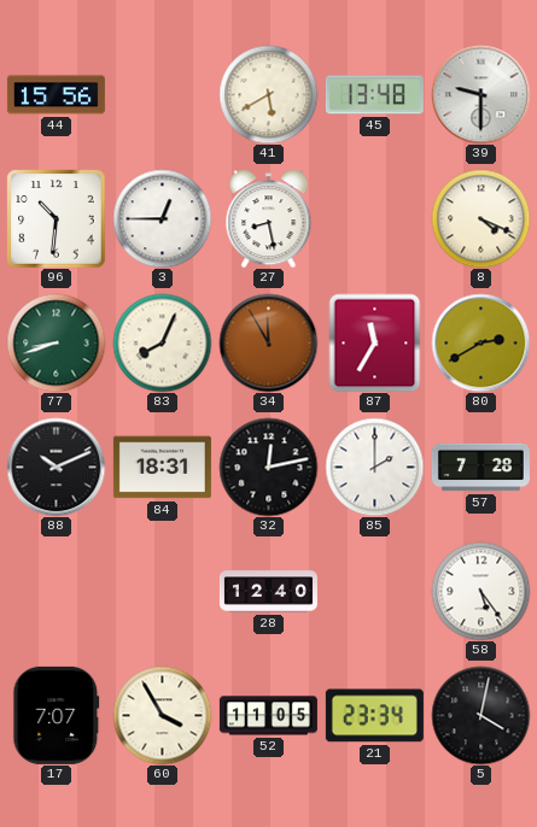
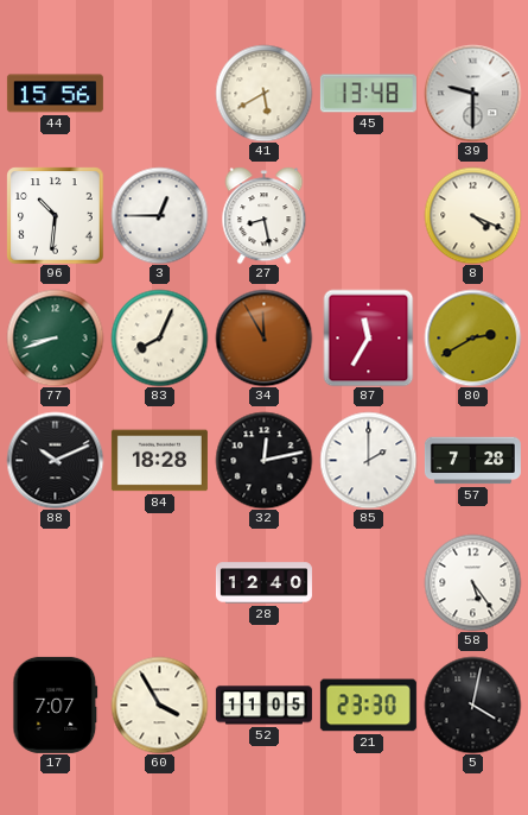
84: 18:31 -> 18:28 (159, 461)
21: 23:34 -> 23:30 (368, 706)
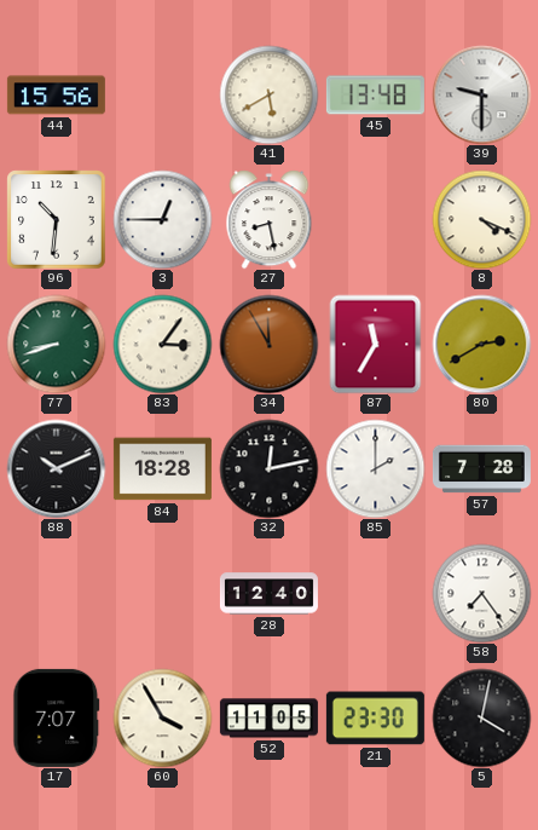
83: 8:04 -> 3:06 (162, 344)
58: 5:24 -> 7:24 (481, 593)
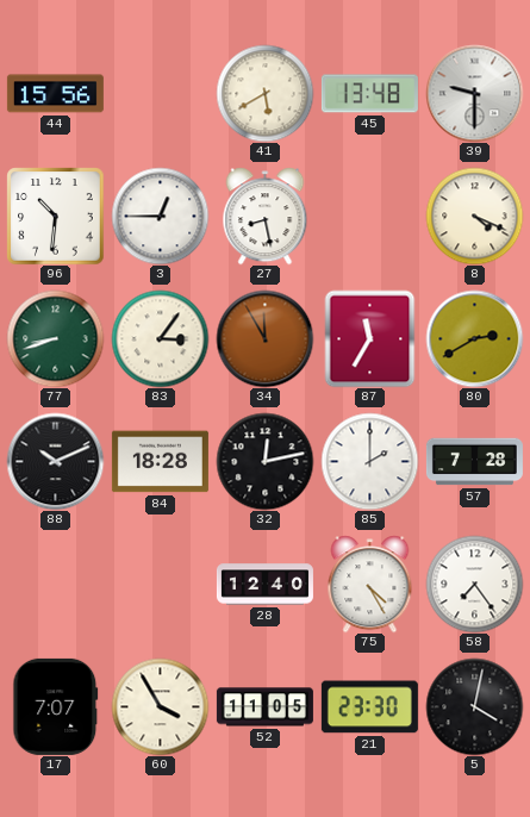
75: none -> 4:25 (370, 584)
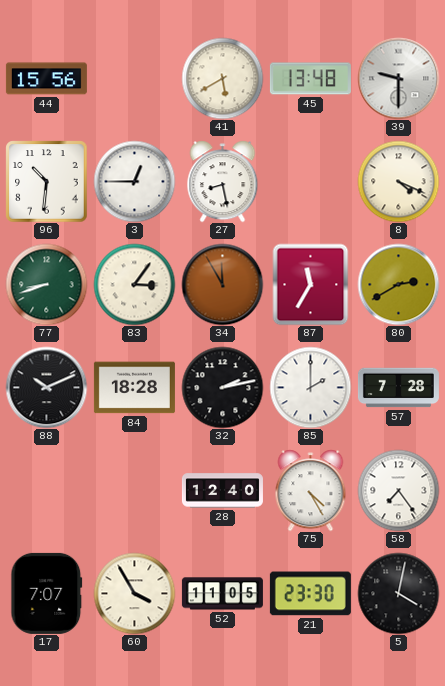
32: 12:13 -> 2:13 (222, 387)
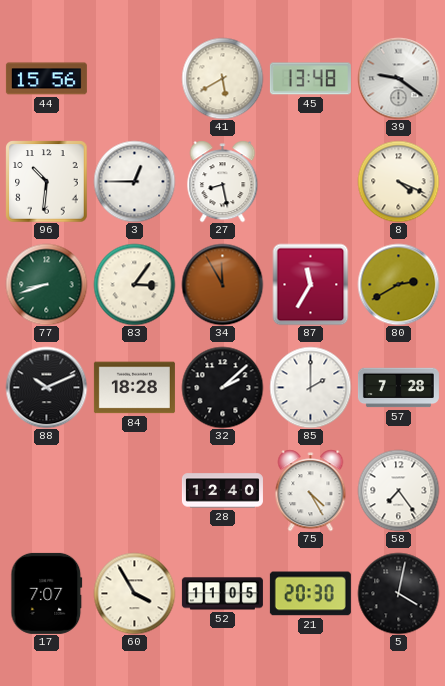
39: 9:30 -> 9:21 (398, 78)
32: 2:13 -> 2:08 (222, 387)
21: 23:30 -> 20:30 (310, 594)
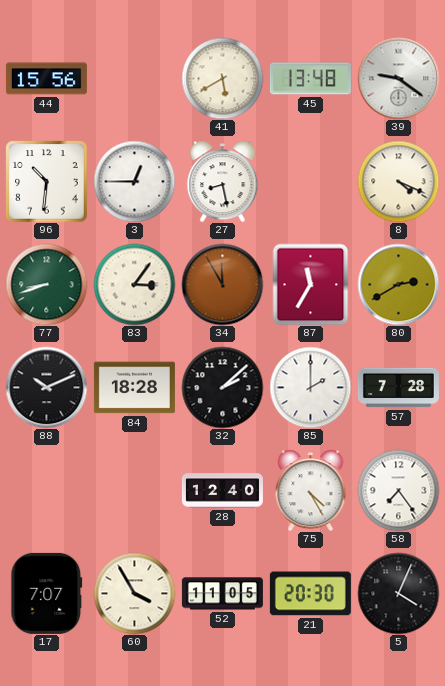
5: 4:02 -> 4:04 (398, 593)
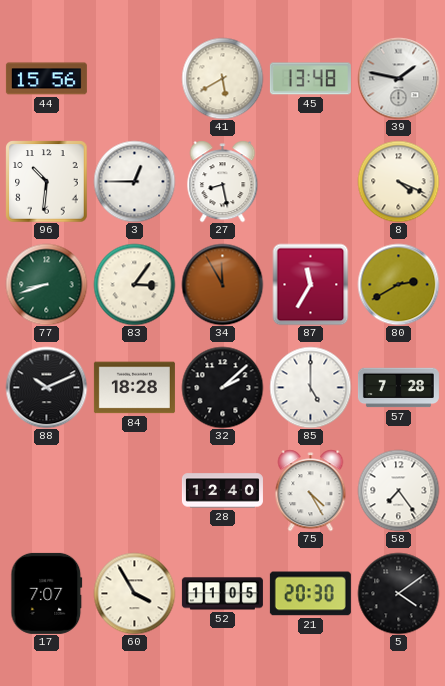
39: 9:21 -> 1:47 (398, 78)
85: 2:00 -> 5:00 (310, 387)
5: 4:04 -> 4:09 (398, 593)
